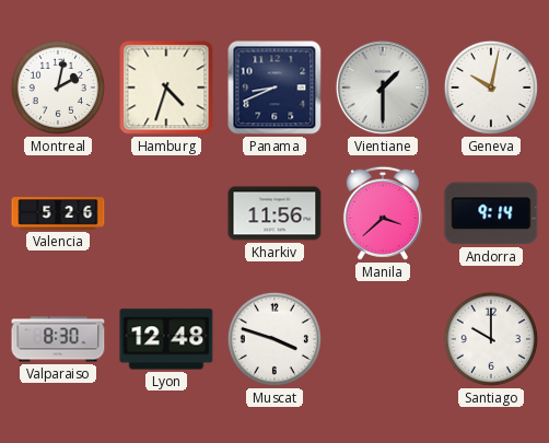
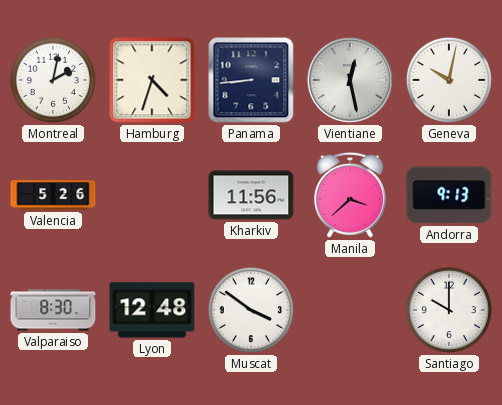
Panama: 8:41 -> 8:44 (251, 80)
Vientiane: 1:30 -> 12:28 (350, 80)
Andorra: 9:14 -> 9:13 (449, 195)
Muscat: 3:48 -> 3:51 (251, 310)
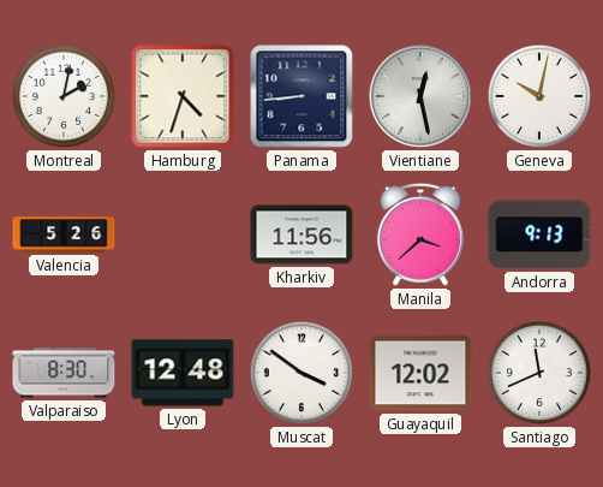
Guayaquil: none -> 12:02 (420, 373)
Santiago: 10:00 -> 11:41 (539, 373)
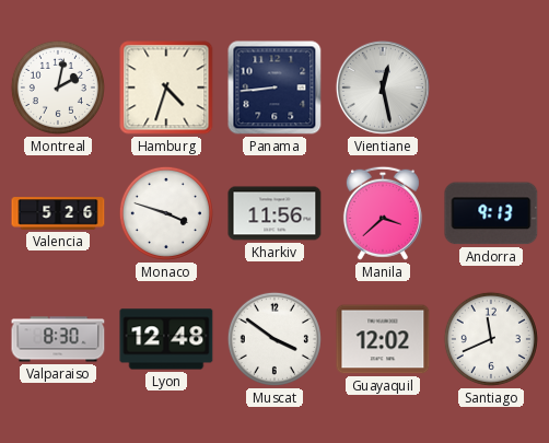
Geneva: 10:02 -> none (539, 96)
Monaco: none -> 3:48 (166, 213)
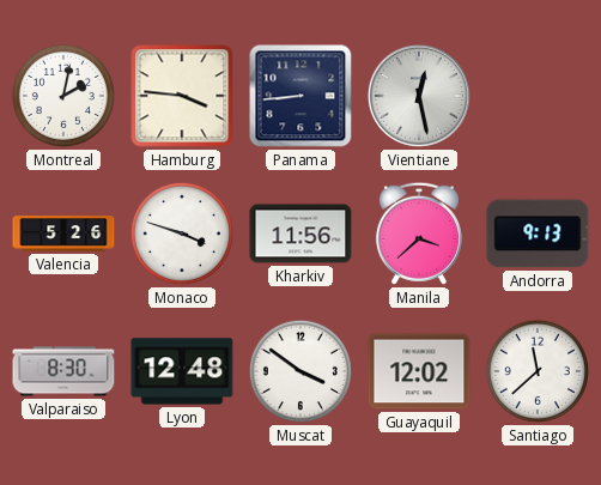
Hamburg: 4:33 -> 3:46 (182, 96)
Santiago: 11:41 -> 11:38 (538, 371)
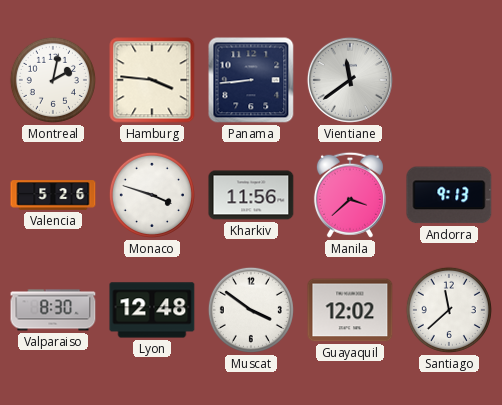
Vientiane: 12:28 -> 11:39 (350, 80)
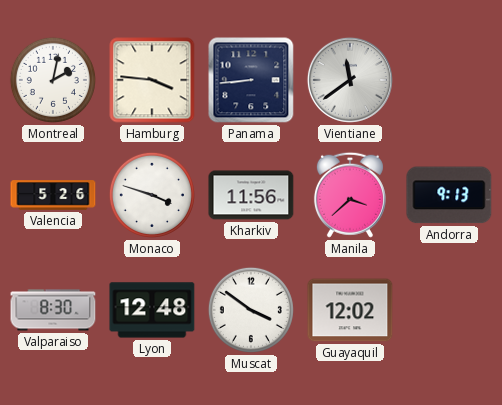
Santiago: 11:38 -> none (449, 310)
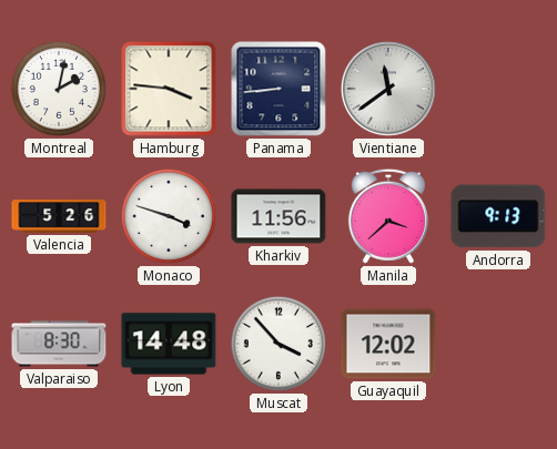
Lyon: 12:48 -> 14:48 (169, 344)
Muscat: 3:51 -> 3:53 (278, 344)
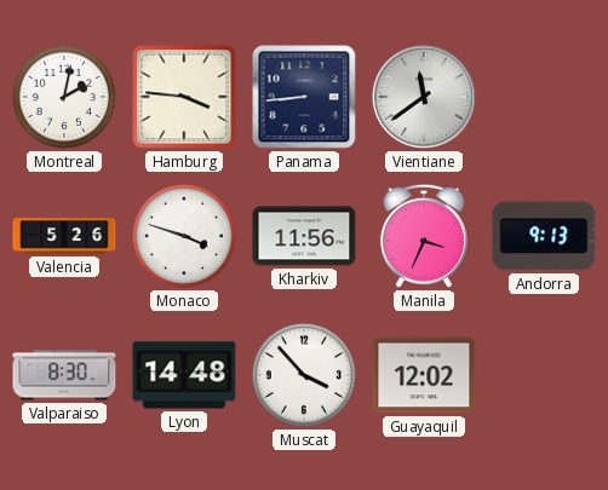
Manila: 3:38 -> 3:34 (424, 236)
